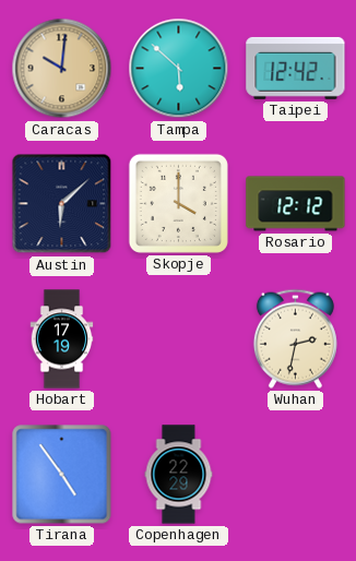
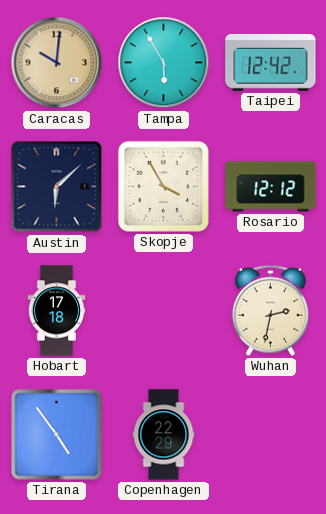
Tampa: 5:52 -> 5:55 (164, 63)
Skopje: 4:00 -> 3:55 (163, 186)
Hobart: 17:19 -> 17:18 (57, 311)
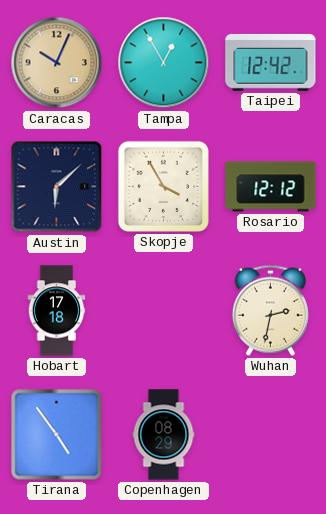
Caracas: 10:01 -> 10:04 (57, 63)
Tampa: 5:55 -> 12:55 (164, 63)
Copenhagen: 22:29 -> 08:29 (164, 435)
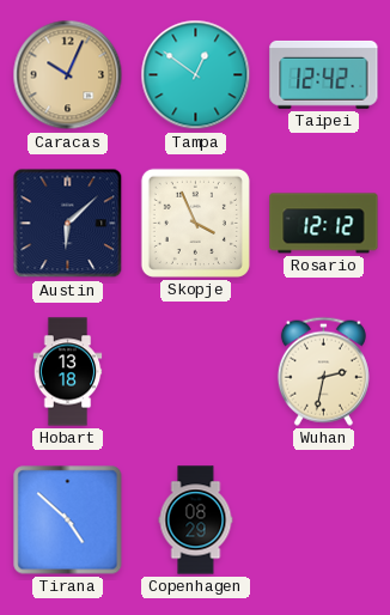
Tampa: 12:55 -> 12:51 (196, 75)
Skopje: 3:55 -> 3:56 (195, 223)
Hobart: 17:18 -> 13:18 (68, 372)
Tirana: 4:54 -> 4:52 (68, 520)
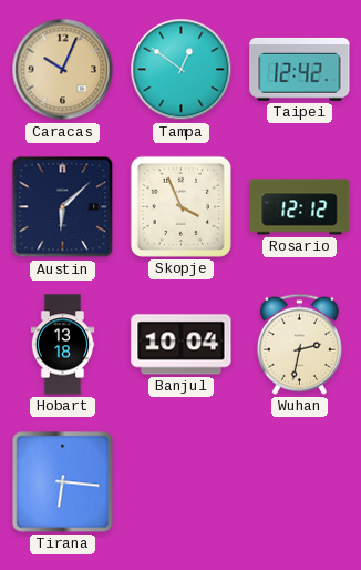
Banjul: none -> 10:04 (182, 345)
Tirana: 4:52 -> 6:16 (63, 482)
Copenhagen: 08:29 -> none (196, 520)
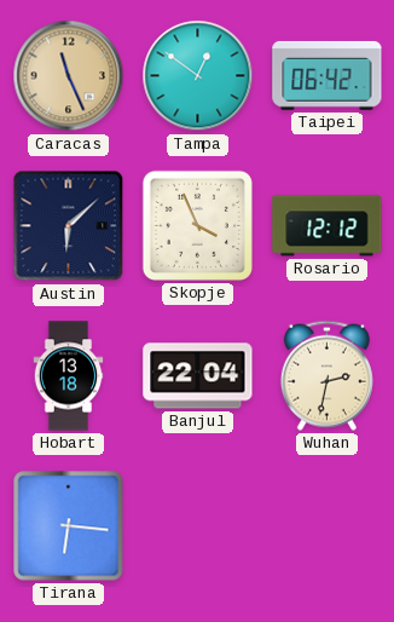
Caracas: 10:04 -> 11:26 (69, 76)
Taipei: 12:42 -> 06:42 (328, 75)
Banjul: 10:04 -> 22:04 (198, 376)
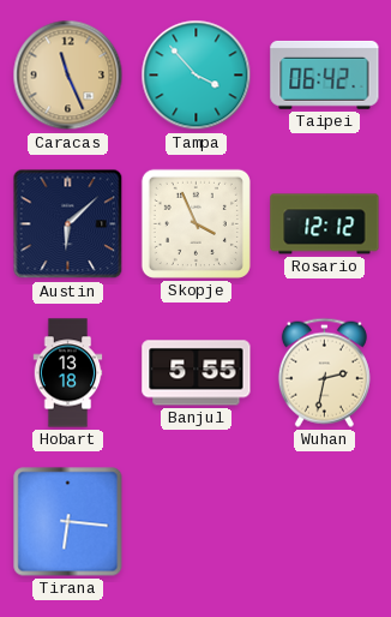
Tampa: 12:51 -> 3:53 (197, 76)
Banjul: 22:04 -> 5:55 (197, 373)
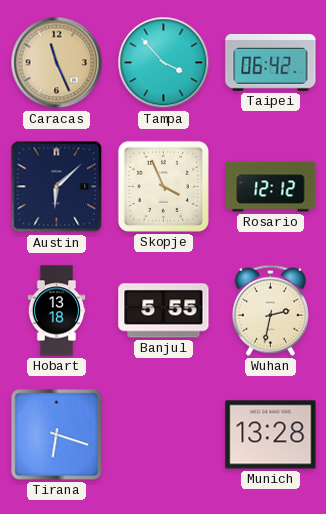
Tirana: 6:16 -> 6:18 (57, 435)
Munich: none -> 13:28 (271, 435)
